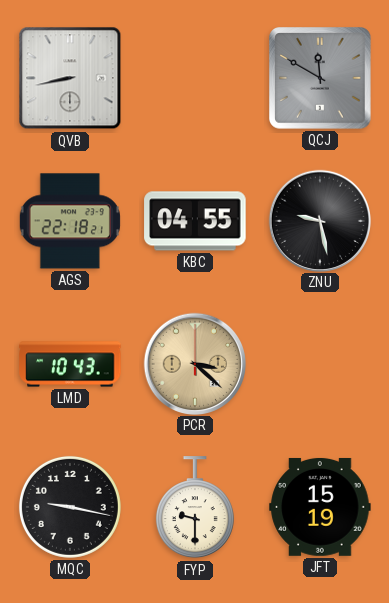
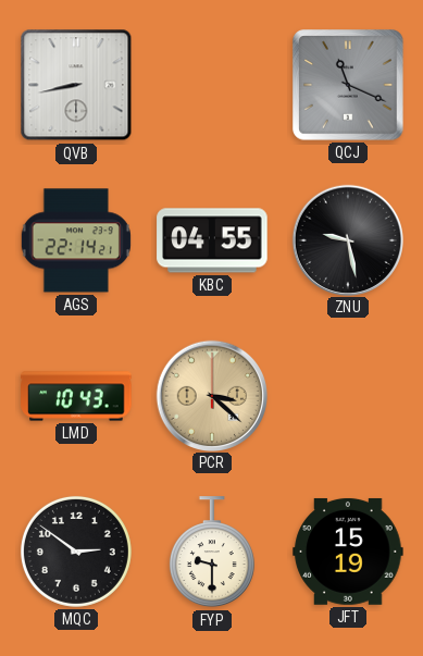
QCJ: 11:50 -> 11:19 (349, 86)
AGS: 22:18 -> 22:14 (76, 240)
MQC: 9:17 -> 2:51 (76, 552)
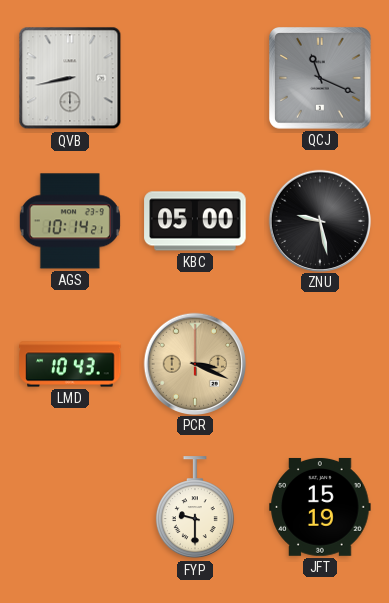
AGS: 22:14 -> 10:14 (70, 221)
KBC: 04:55 -> 05:00 (195, 221)
PCR: 3:22 -> 3:19 (194, 363)
MQC: 2:51 -> none (76, 552)
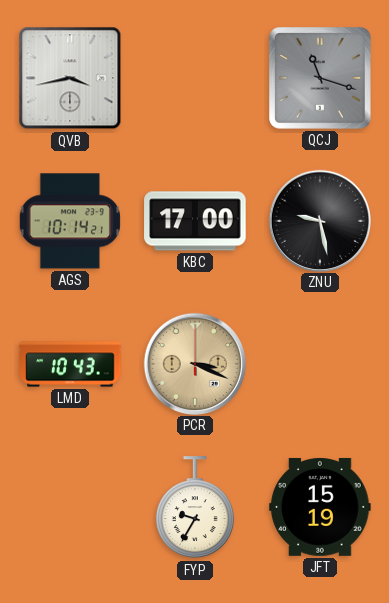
QVB: 8:43 -> 3:43 (70, 78)
QCJ: 11:19 -> 11:18 (321, 79)
KBC: 05:00 -> 17:00 (195, 221)
FYP: 9:30 -> 9:35 (195, 508)
